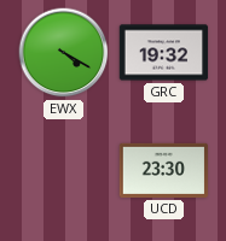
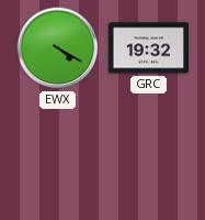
UCD: 23:30 -> none (163, 170)
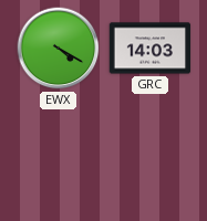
GRC: 19:32 -> 14:03 (151, 49)
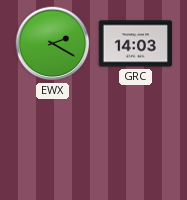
EWX: 4:20 -> 2:20 (53, 44)
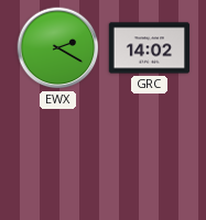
GRC: 14:03 -> 14:02 (150, 48)
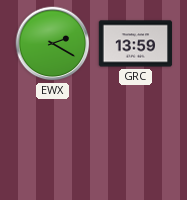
GRC: 14:02 -> 13:59 (136, 44)
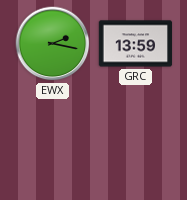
EWX: 2:20 -> 2:17 (53, 44)
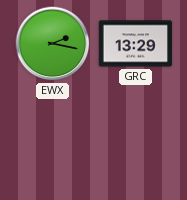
GRC: 13:59 -> 13:29 (136, 44)
